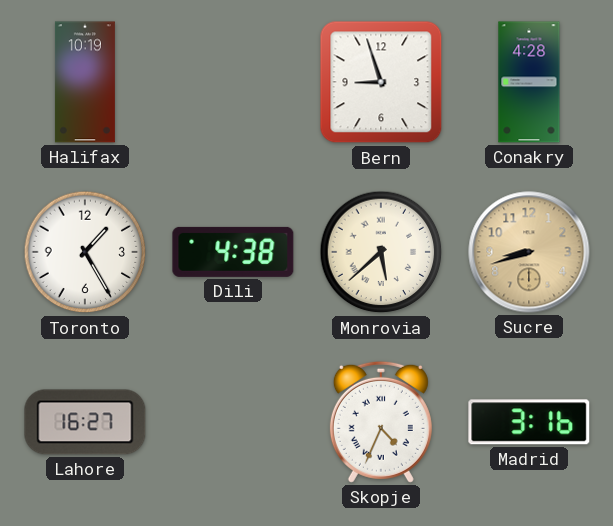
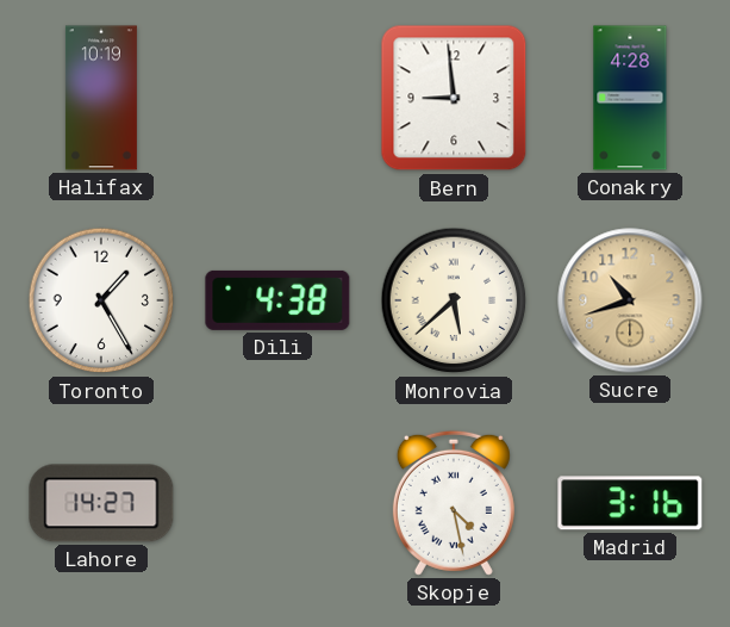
Bern: 8:57 -> 8:59 (454, 98)
Sucre: 8:42 -> 10:42 (630, 300)
Lahore: 16:27 -> 14:27 (101, 503)
Skopje: 4:34 -> 4:28 (454, 503)
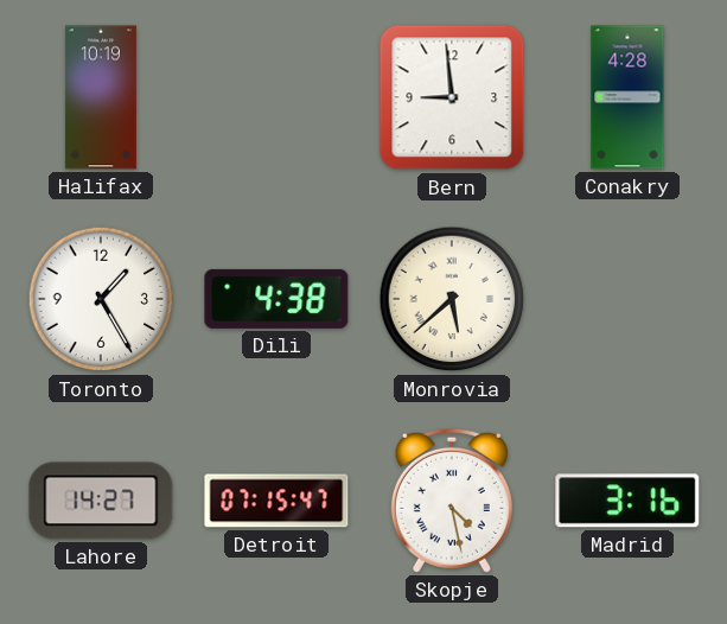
Sucre: 10:42 -> none (630, 300)
Detroit: none -> 07:15 (276, 501)
